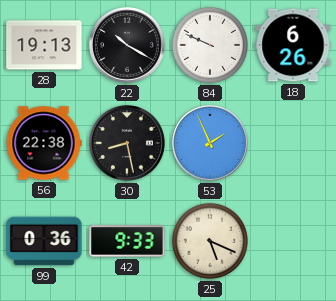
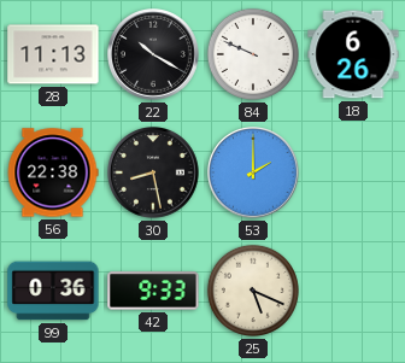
28: 19:13 -> 11:13 (53, 54)
53: 1:56 -> 2:00 (254, 174)
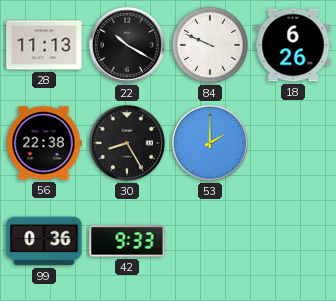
30: 8:28 -> 8:25 (128, 144)
25: 5:19 -> none (253, 291)
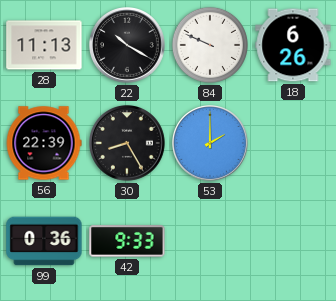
56: 22:38 -> 22:39 (44, 143)
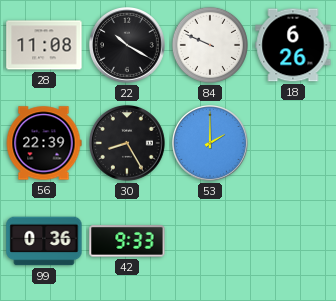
28: 11:13 -> 11:08 (44, 45)
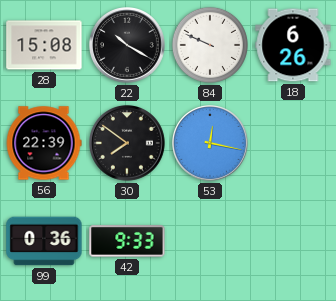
28: 11:08 -> 15:08 (44, 45)
30: 8:25 -> 7:51 (128, 144)
53: 2:00 -> 12:17 (211, 144)
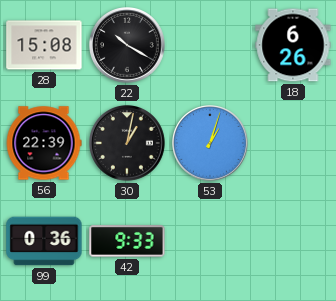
84: 9:49 -> none (210, 45)
30: 7:51 -> 1:02 (128, 144)
53: 12:17 -> 1:03 (211, 144)
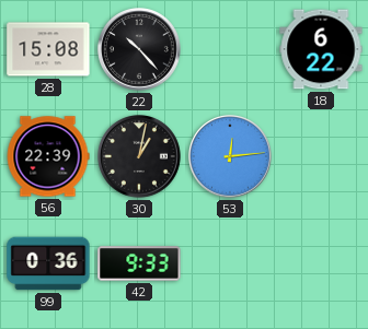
22: 10:20 -> 10:23 (140, 50)
18: 6:26 -> 6:22 (321, 49)
53: 1:03 -> 12:14 (231, 157)
